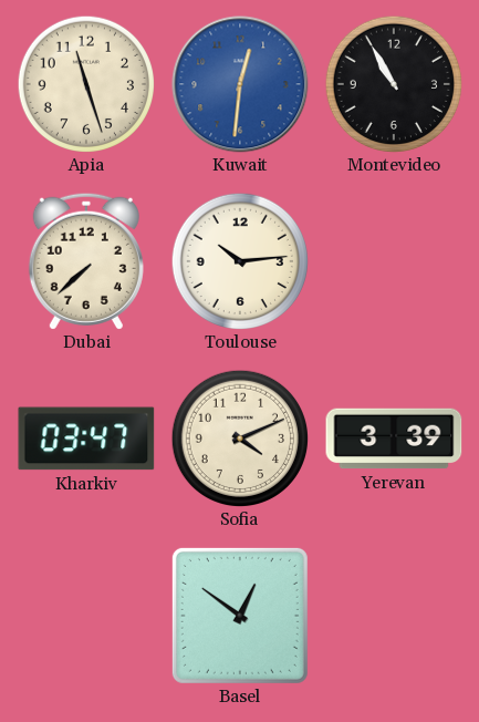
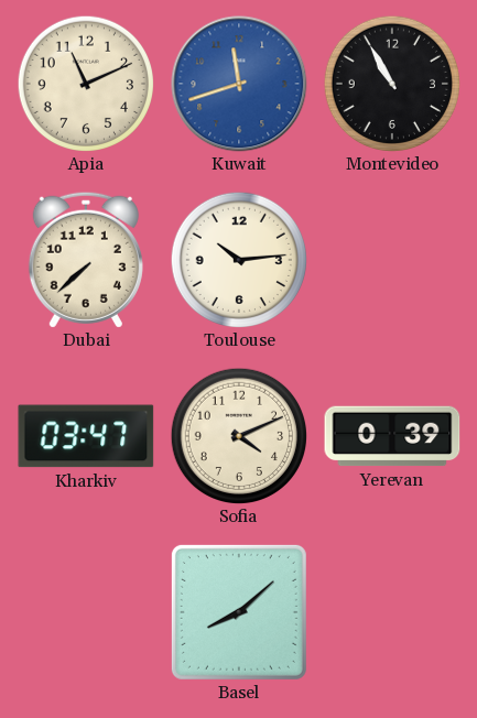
Apia: 11:27 -> 11:11 (85, 83)
Kuwait: 12:31 -> 11:42 (239, 84)
Yerevan: 3:39 -> 0:39 (392, 436)
Basel: 12:51 -> 8:08 (239, 612)
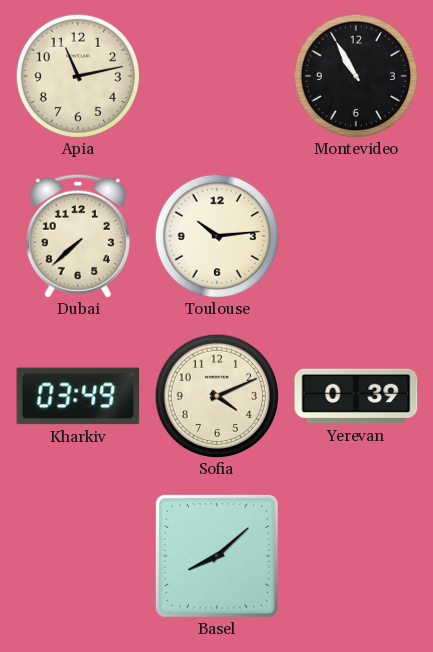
Apia: 11:11 -> 11:13 (77, 75)
Kuwait: 11:42 -> none (239, 84)
Kharkiv: 03:47 -> 03:49 (78, 396)
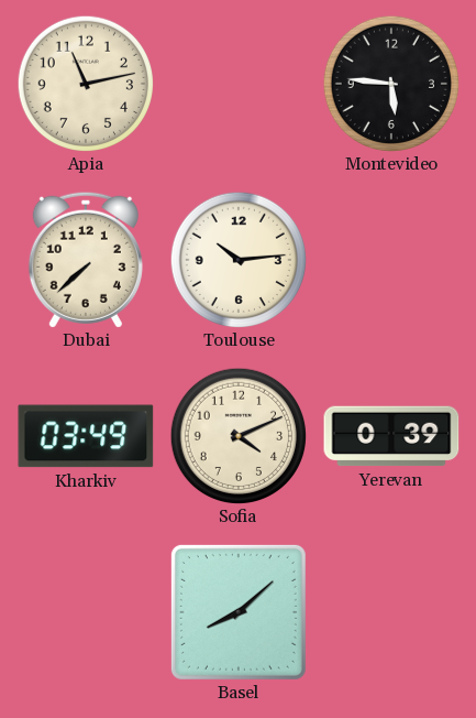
Montevideo: 10:55 -> 5:46 (390, 83)
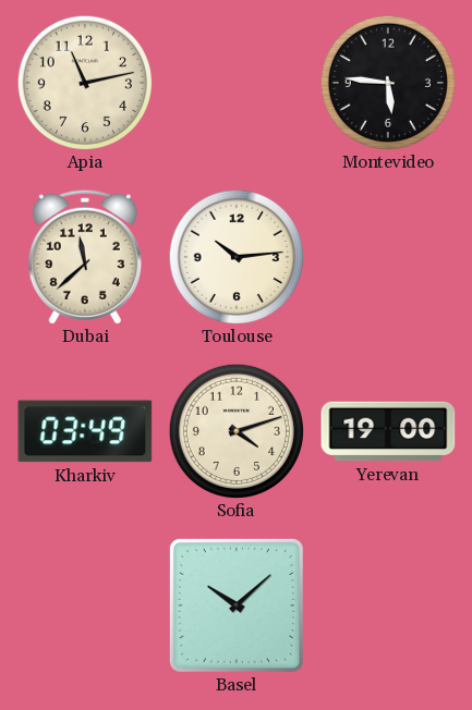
Dubai: 7:38 -> 11:38 (85, 257)
Sofia: 4:11 -> 4:12 (235, 430)
Yerevan: 0:39 -> 19:00 (388, 431)
Basel: 8:08 -> 10:08 (237, 605)
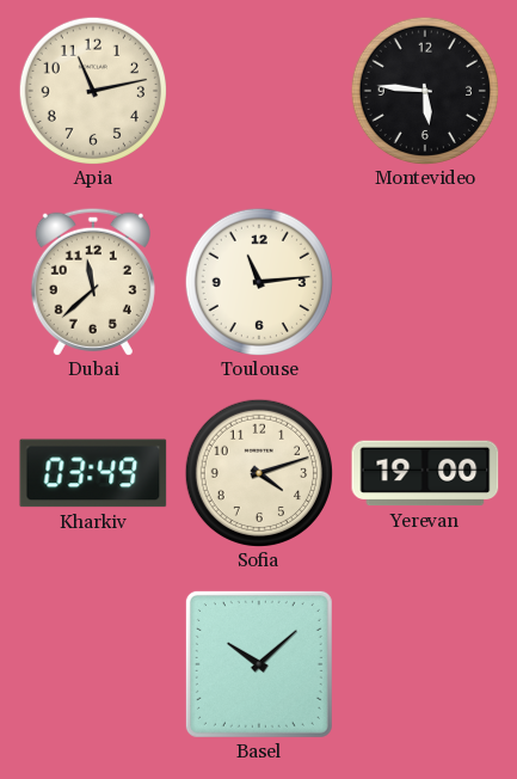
Toulouse: 10:14 -> 11:14 (258, 281)
